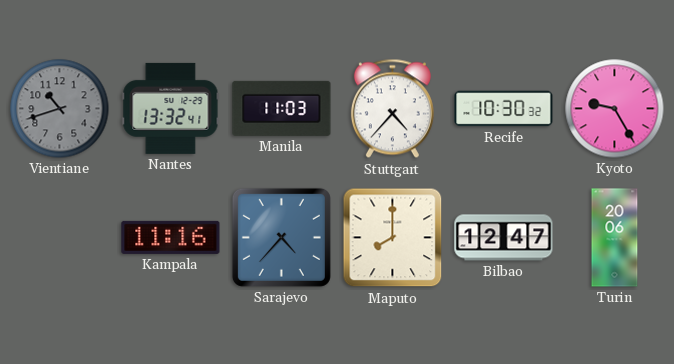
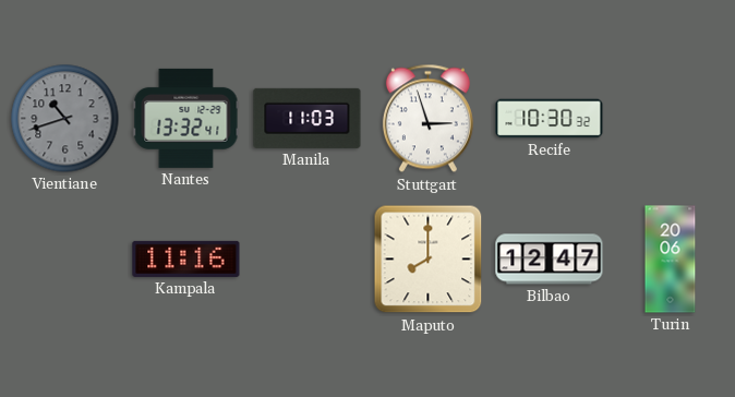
Stuttgart: 4:37 -> 2:57 (427, 119)
Kyoto: 9:25 -> none (615, 109)
Sarajevo: 4:37 -> none (281, 237)
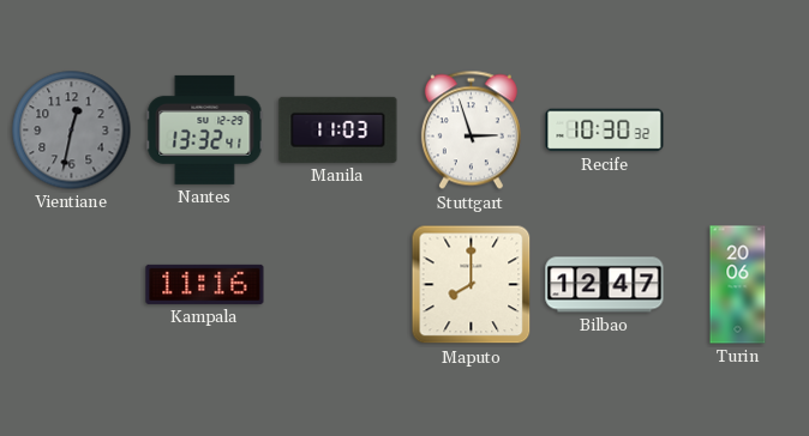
Vientiane: 10:42 -> 12:32 (72, 131)
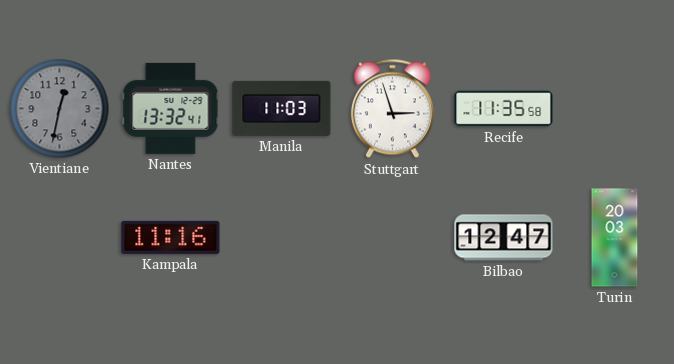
Recife: 10:30 -> 11:35 (504, 109)
Maputo: 8:00 -> none (472, 285)
Turin: 20:06 -> 20:03 (615, 238)
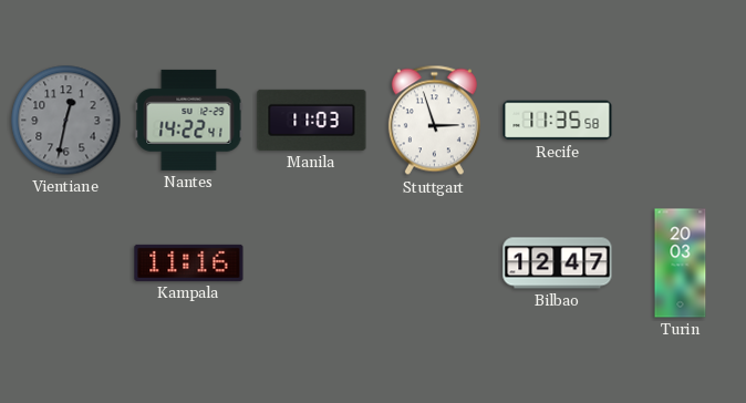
Nantes: 13:32 -> 14:22 (189, 120)
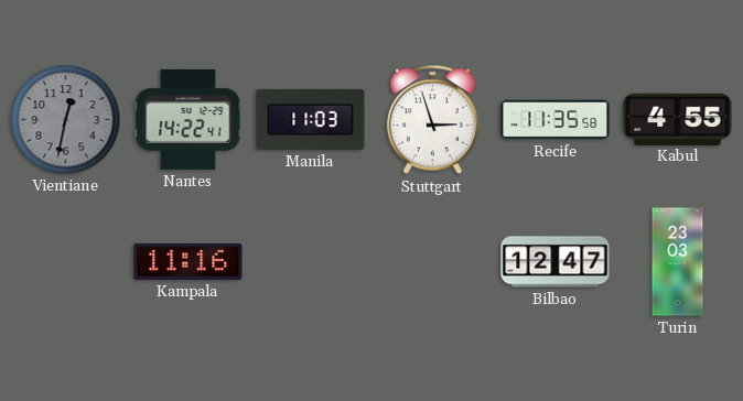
Kabul: none -> 4:55 (678, 119)
Turin: 20:03 -> 23:03 (678, 262)
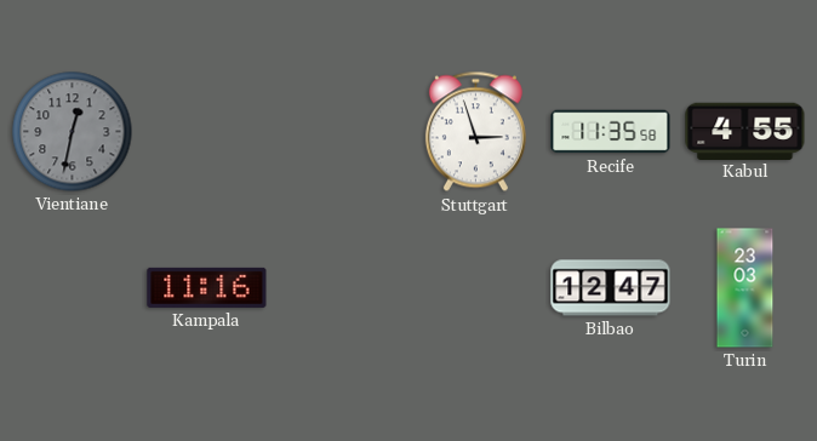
Nantes: 14:22 -> none (189, 119)
Manila: 11:03 -> none (311, 119)
